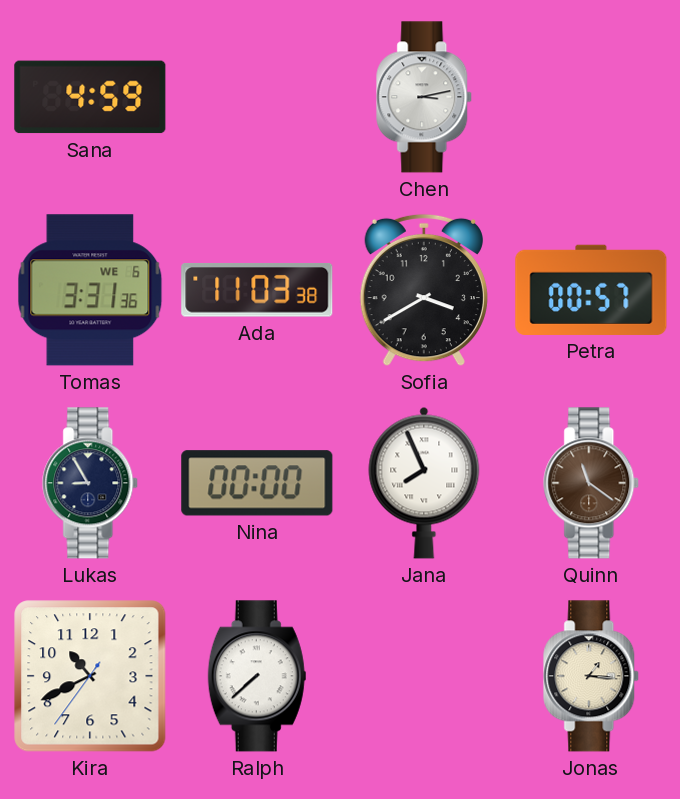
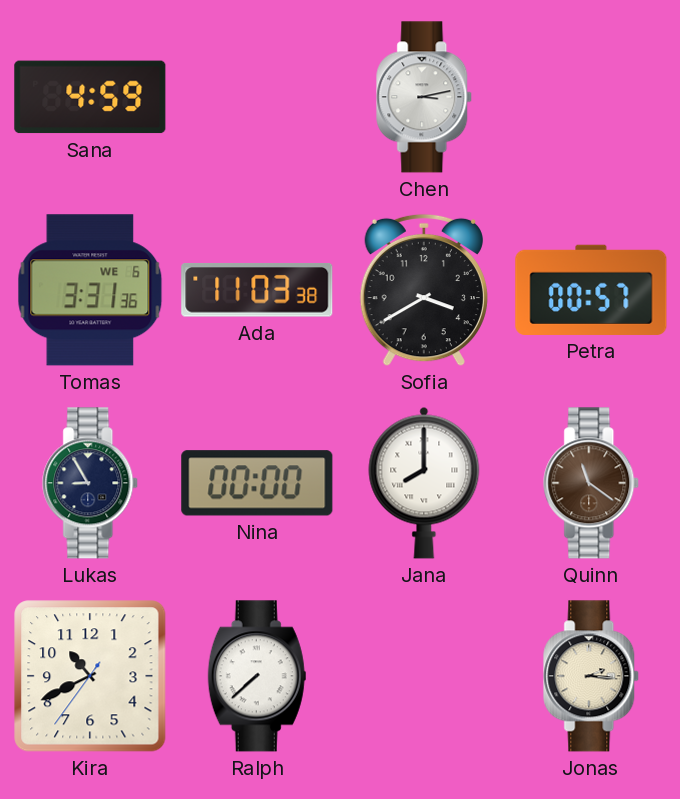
Jana: 7:56 -> 8:00 (424, 483)
Jonas: 1:16 -> 2:16 (592, 676)
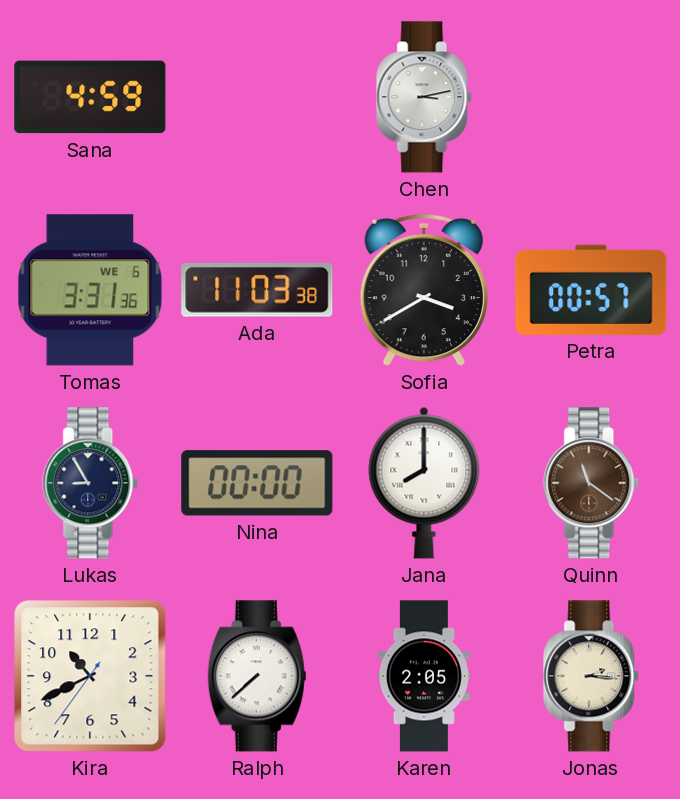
Karen: none -> 2:05 (424, 676)
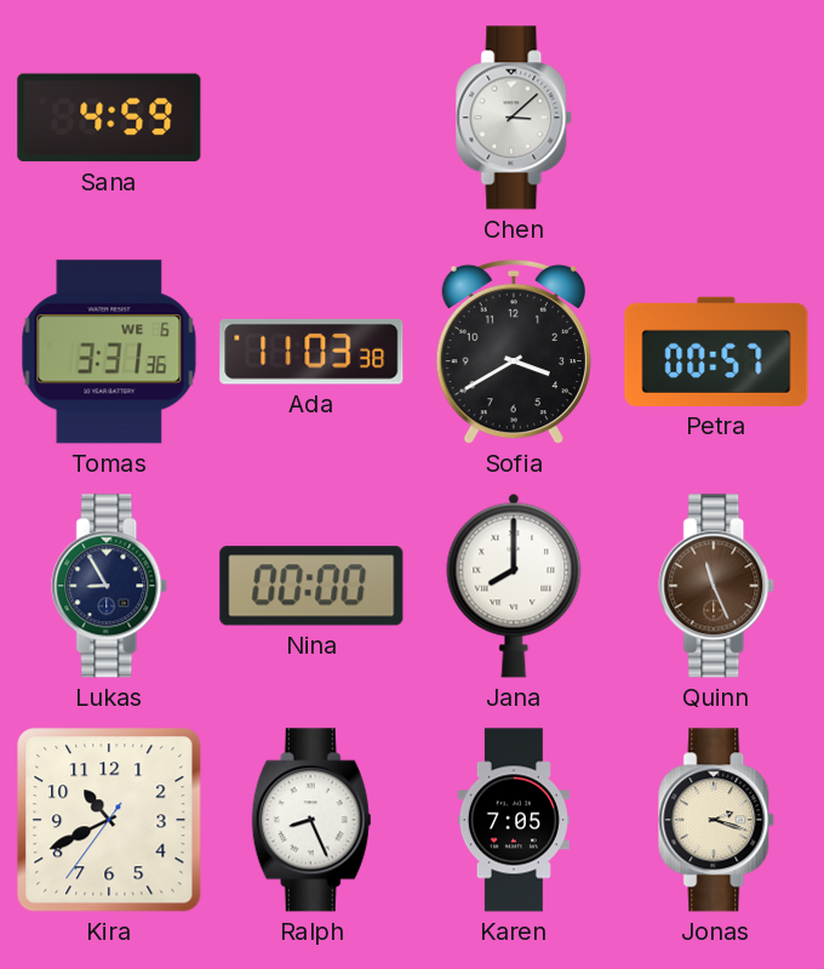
Chen: 3:13 -> 3:08 (515, 118)
Quinn: 11:21 -> 11:26 (717, 586)
Ralph: 7:38 -> 8:26 (311, 820)
Karen: 2:05 -> 7:05 (514, 820)
Jonas: 2:16 -> 2:18 (717, 820)
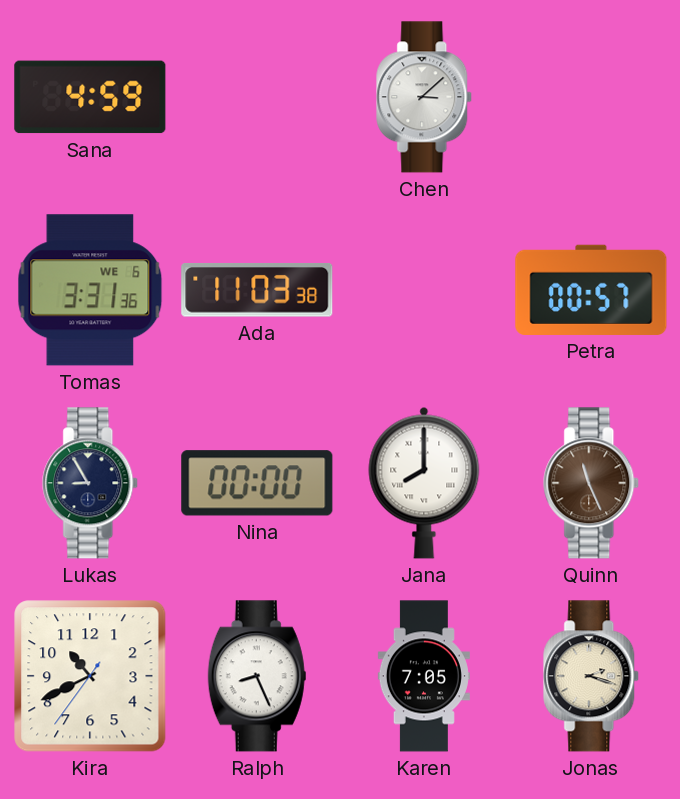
Sofia: 3:40 -> none (514, 352)
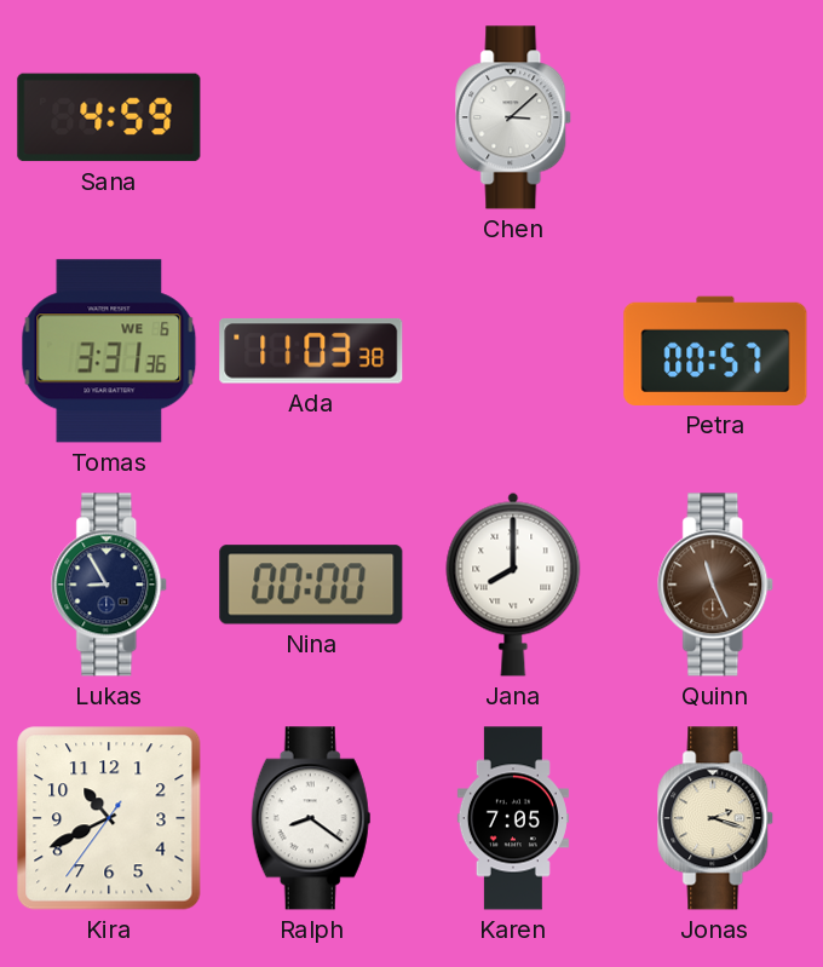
Ralph: 8:26 -> 8:21 (311, 818)
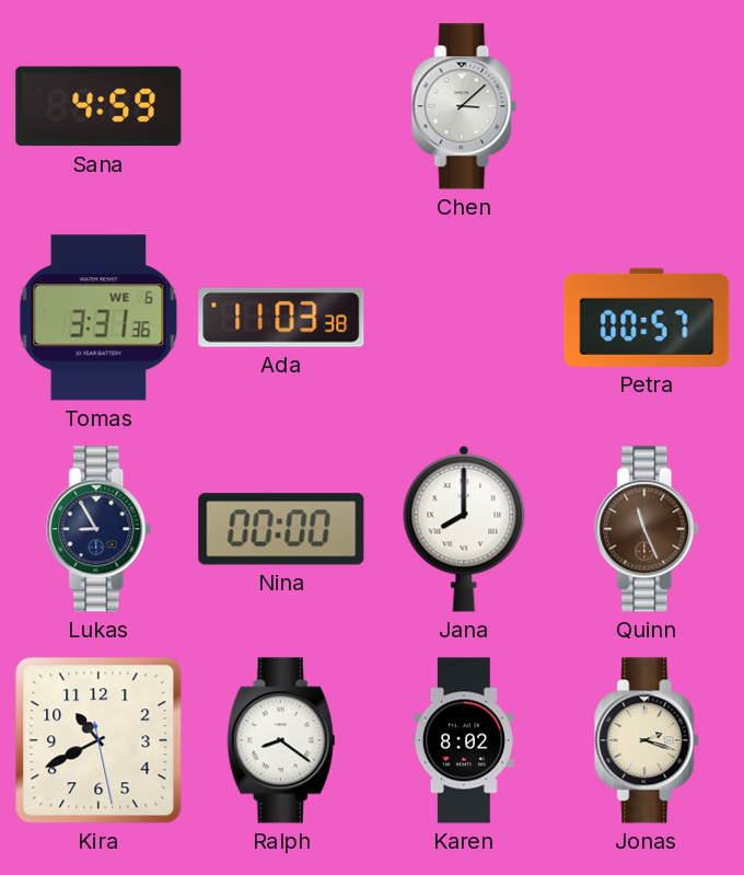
Kira: 10:40:36 -> 10:40:28 (98, 740)
Karen: 7:05 -> 8:02 (464, 740)
